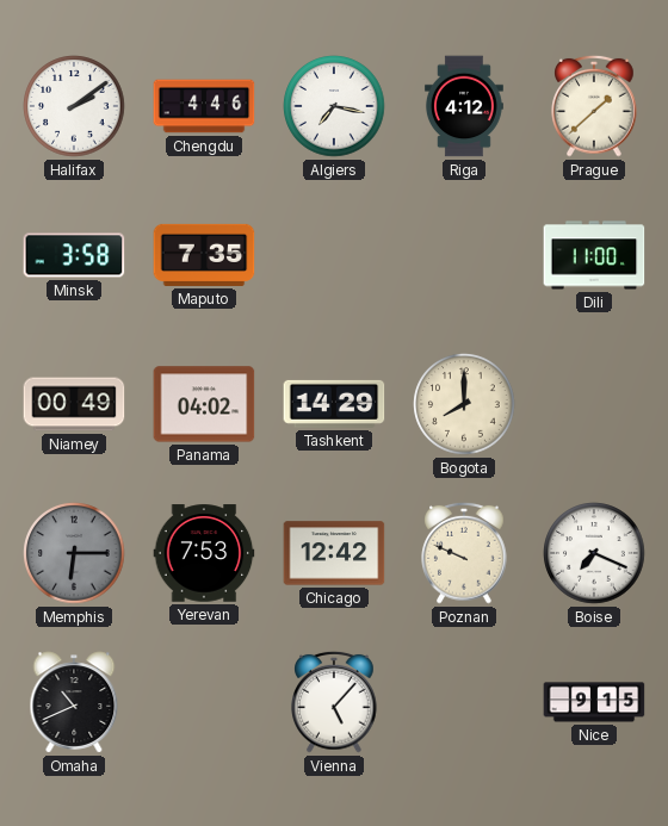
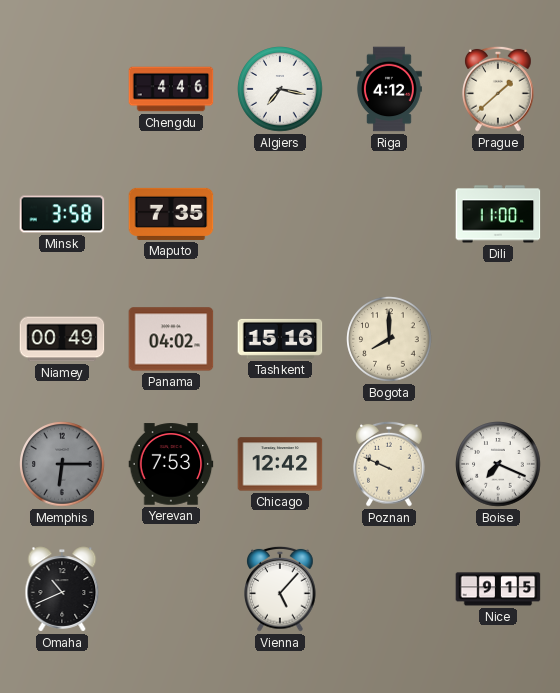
Halifax: 2:09 -> none (74, 106)
Tashkent: 14:29 -> 15:16 (280, 339)
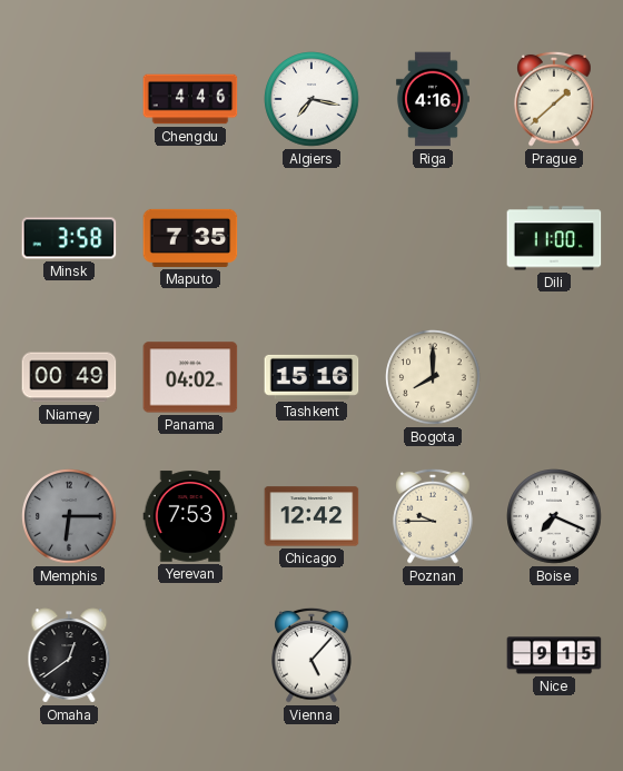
Riga: 4:12 -> 4:16 (433, 99)
Poznan: 9:49 -> 9:45 (433, 516)
Omaha: 10:41 -> 12:39 (69, 655)
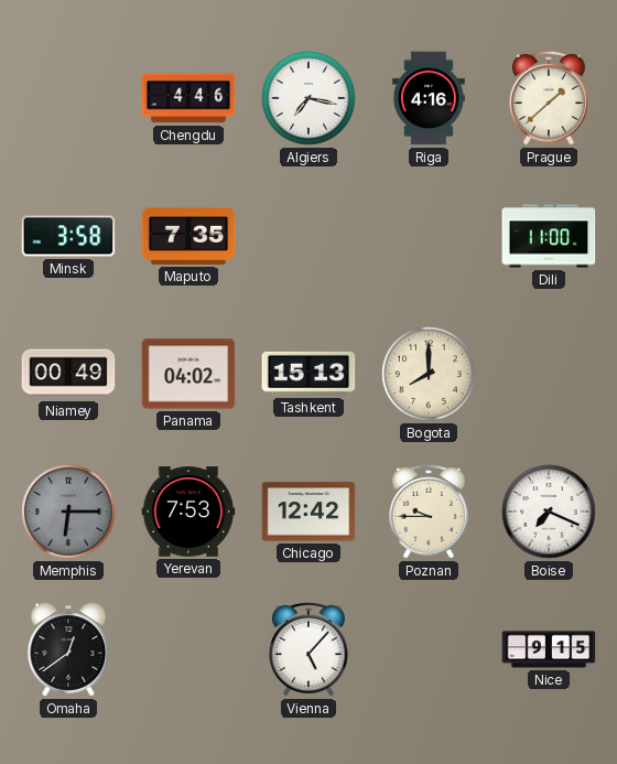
Tashkent: 15:16 -> 15:13 (308, 374)
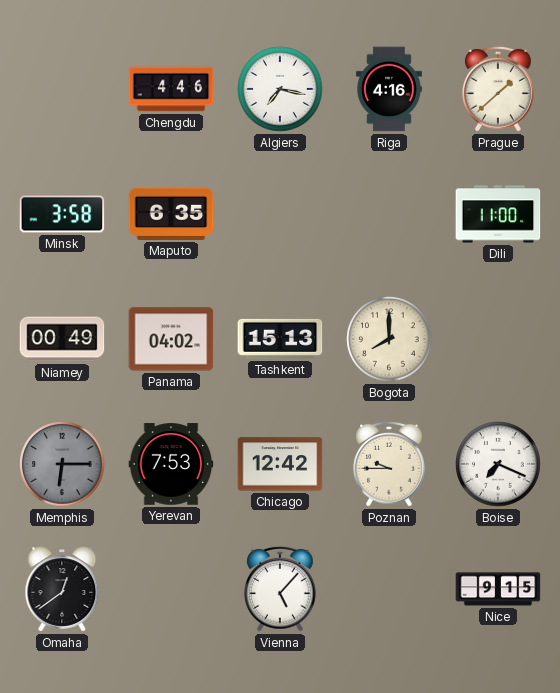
Maputo: 7:35 -> 6:35 (171, 214)
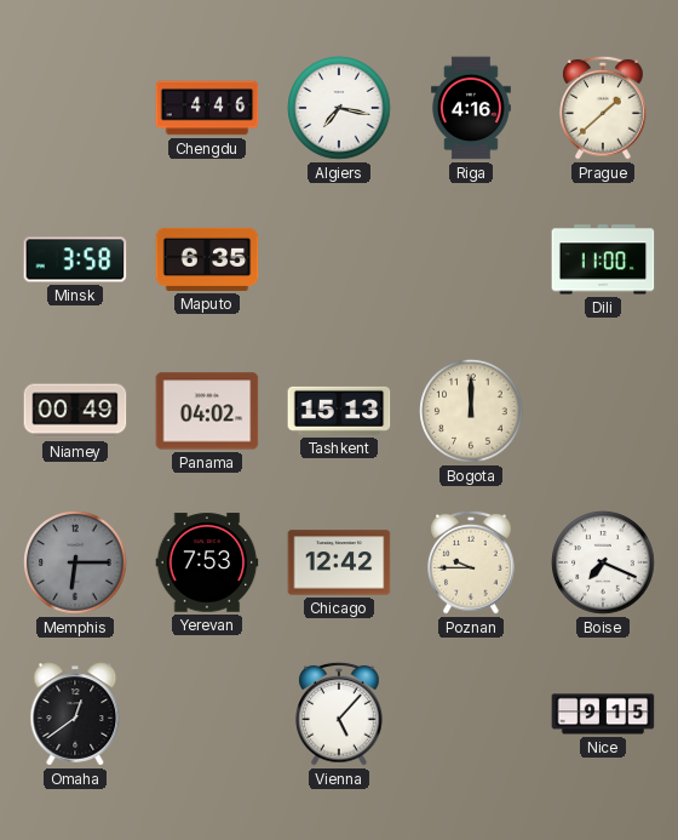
Bogota: 8:00 -> 12:00 (471, 411)
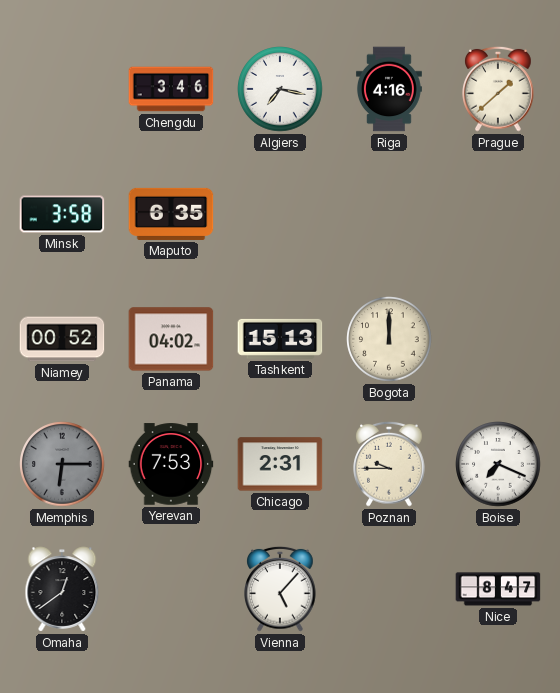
Chengdu: 4:46 -> 3:46 (171, 89)
Dili: 11:00 -> none (603, 259)
Niamey: 00:49 -> 00:52 (62, 339)
Chicago: 12:42 -> 2:31 (280, 464)
Nice: 9:15 -> 8:47 (498, 589)
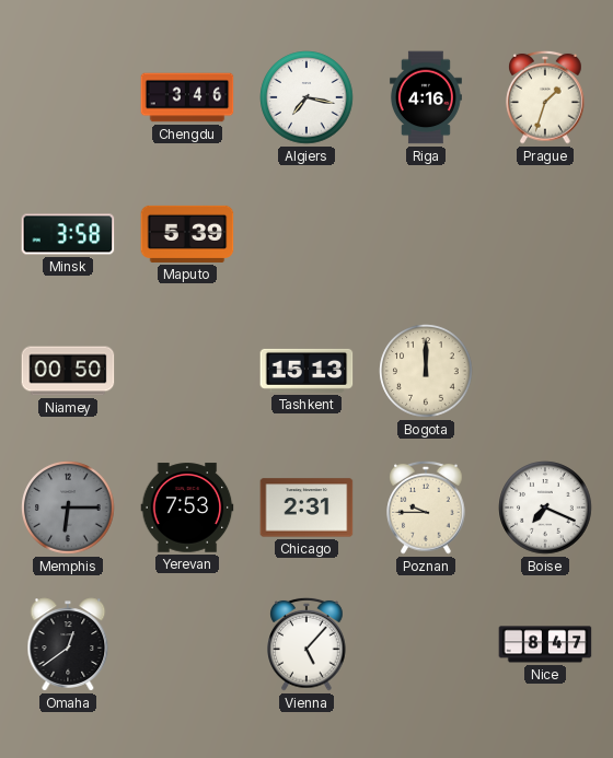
Prague: 1:38 -> 1:33 (545, 97)
Maputo: 6:35 -> 5:39 (187, 234)
Niamey: 00:52 -> 00:50 (68, 371)
Panama: 04:02 -> none (171, 339)
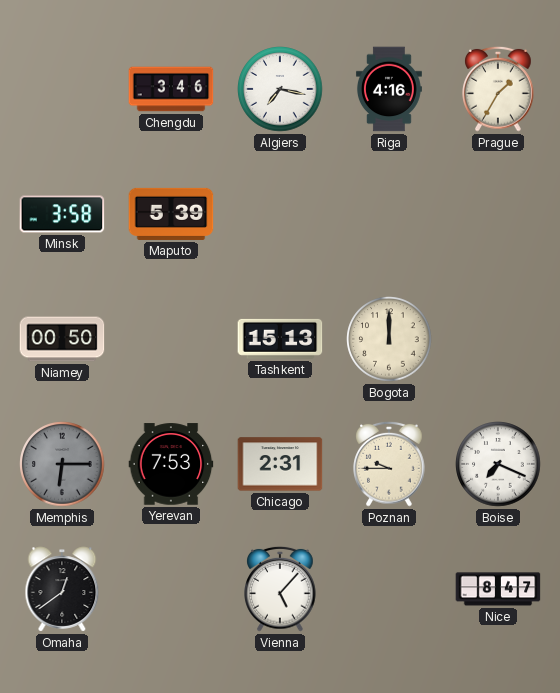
Prague: 1:33 -> 1:35 (498, 89)
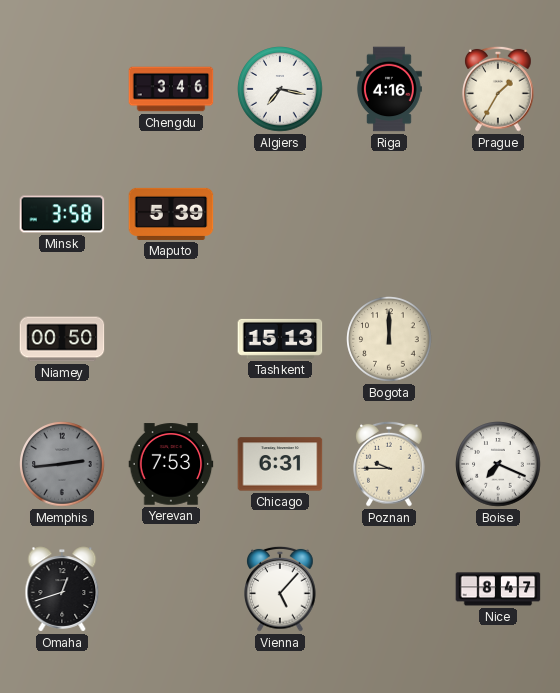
Memphis: 6:15 -> 2:44 (62, 464)
Chicago: 2:31 -> 6:31 (280, 464)
Omaha: 12:39 -> 12:42 (62, 589)
